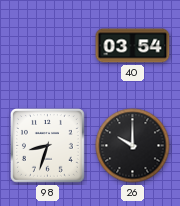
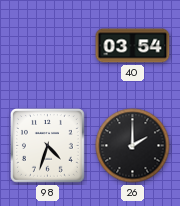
98: 8:33 -> 4:33 (48, 146)
26: 10:00 -> 2:00 (133, 146)
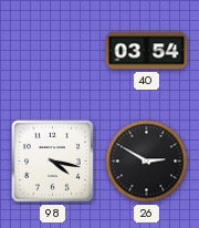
98: 4:33 -> 4:17 (53, 162)
26: 2:00 -> 2:50 (147, 162)
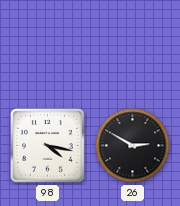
40: 03:54 -> none (147, 51)
